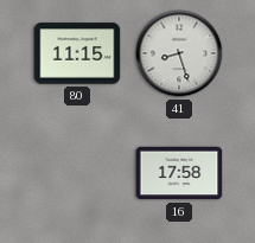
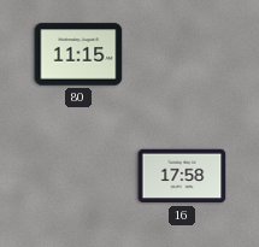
41: 8:27 -> none (179, 53)
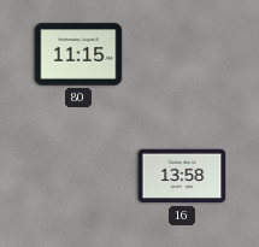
16: 17:58 -> 13:58 (182, 176)
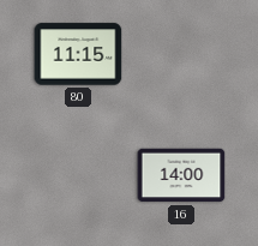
16: 13:58 -> 14:00 (181, 175)
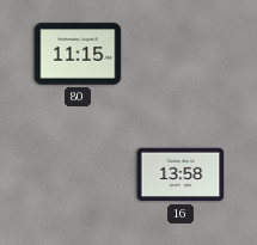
16: 14:00 -> 13:58 (180, 174)
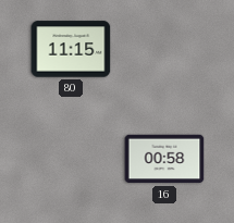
16: 13:58 -> 00:58 (164, 159)
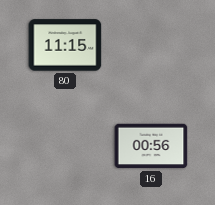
16: 00:58 -> 00:56 (151, 146)
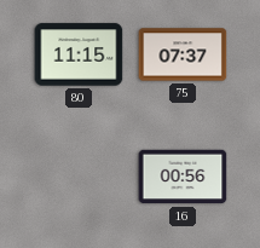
75: none -> 07:37 (183, 54)
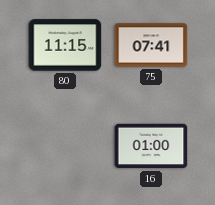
75: 07:37 -> 07:41 (151, 45)
16: 00:56 -> 01:00 (151, 146)
